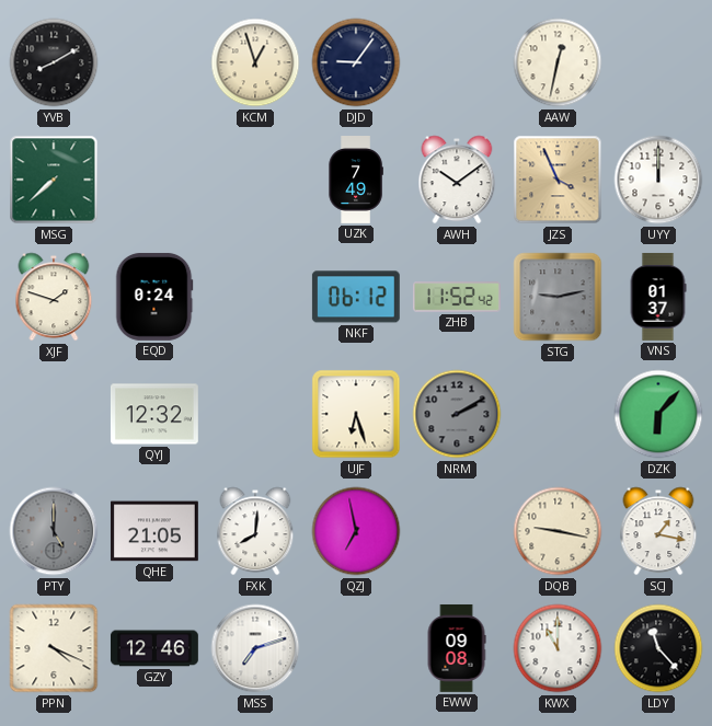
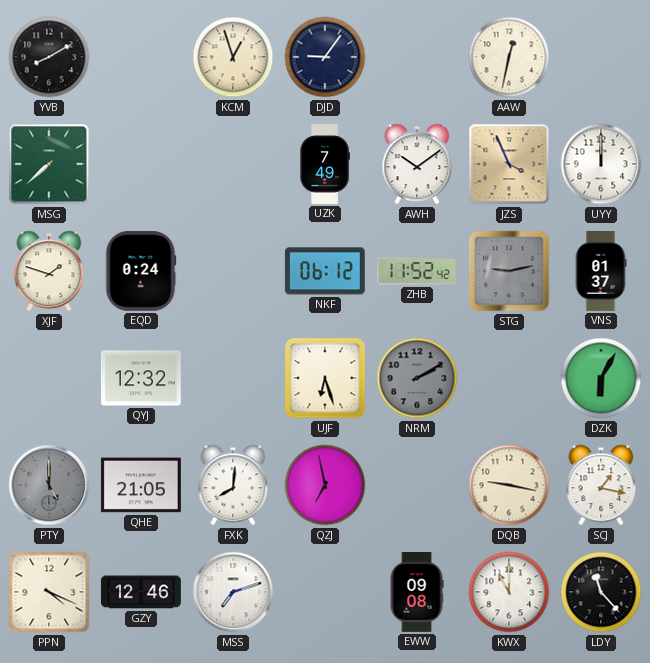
DZK: 6:07 -> 6:05 (601, 378)
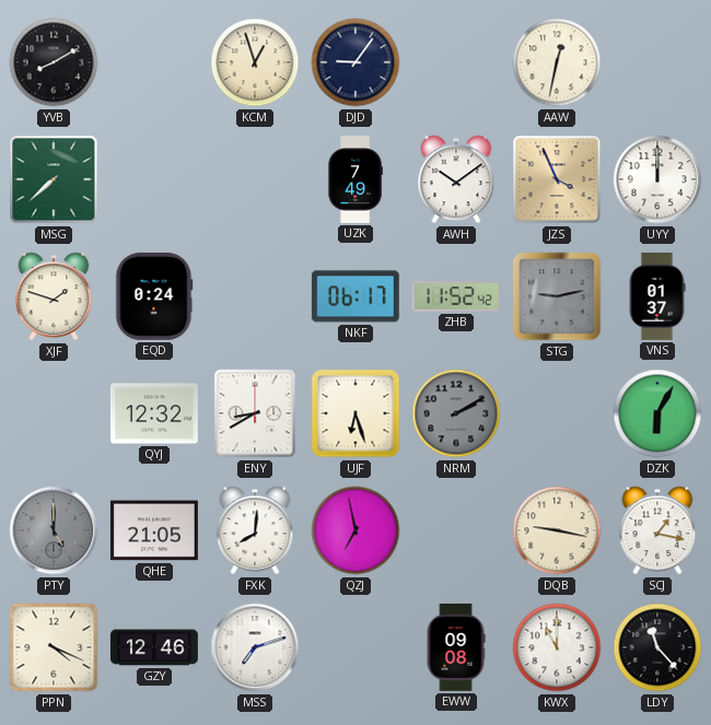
NKF: 06:12 -> 06:17 (355, 296)
ENY: none -> 8:40 (255, 413)
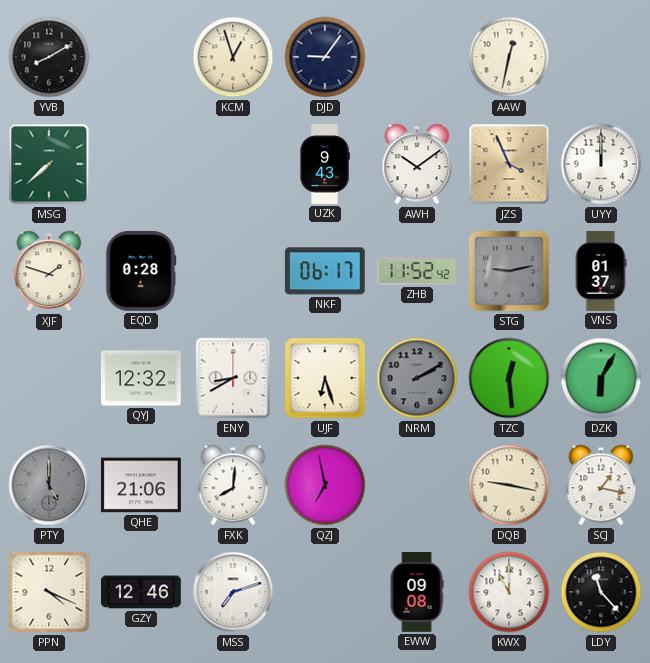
UZK: 7:49 -> 9:43 (325, 165)
EQD: 0:24 -> 0:28 (141, 271)
TZC: none -> 12:29 (509, 378)
QHE: 21:05 -> 21:06 (141, 485)
